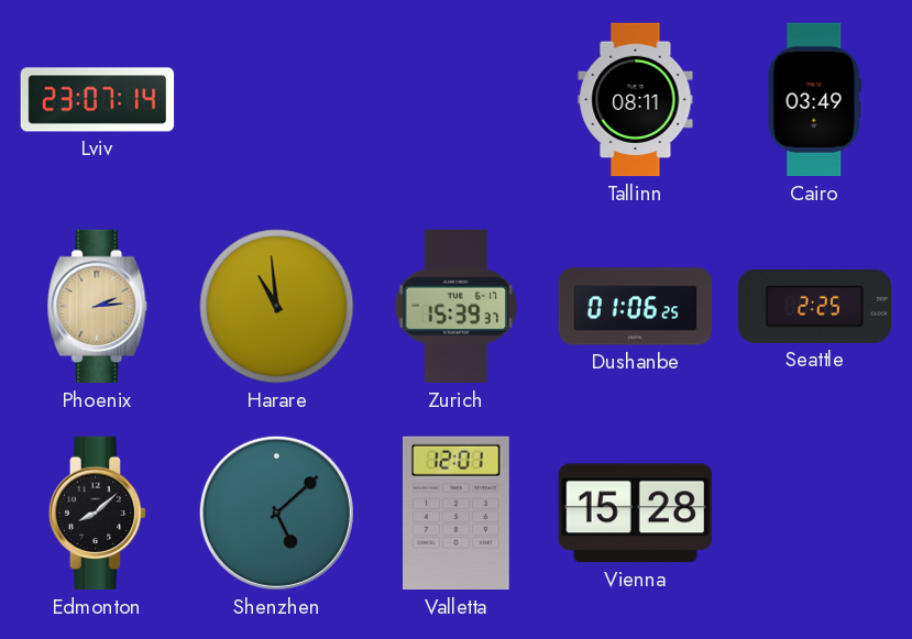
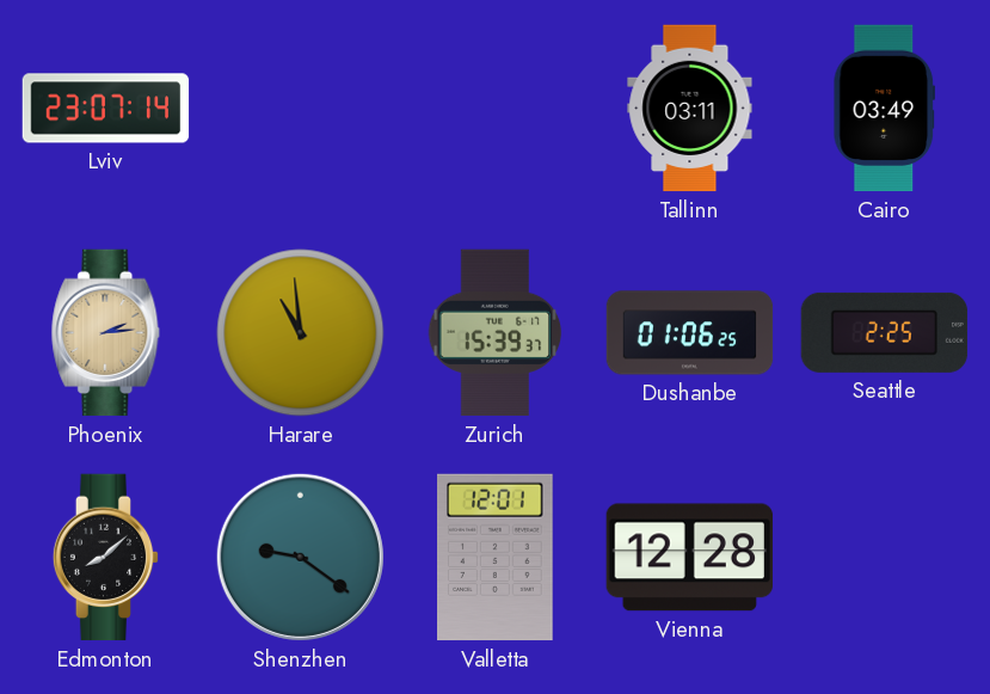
Tallinn: 08:11 -> 03:11 (690, 109)
Shenzhen: 5:08 -> 9:21 (300, 557)
Vienna: 15:28 -> 12:28 (689, 558)
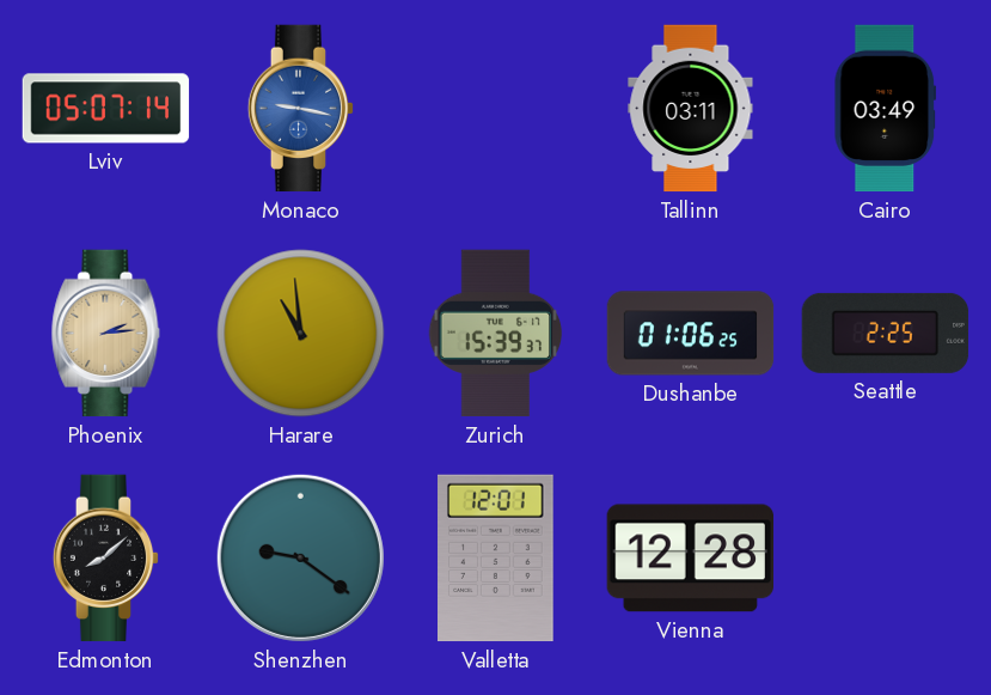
Lviv: 23:07 -> 05:07 (106, 109)
Monaco: none -> 9:17 (301, 109)
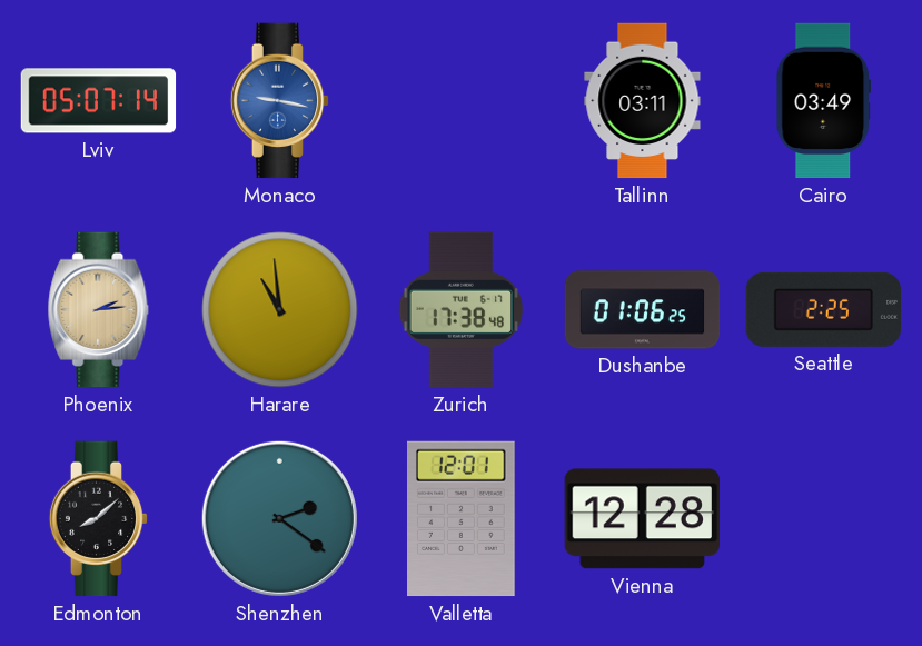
Zurich: 15:39 -> 17:38 (462, 310)
Shenzhen: 9:21 -> 2:21 (279, 518)
